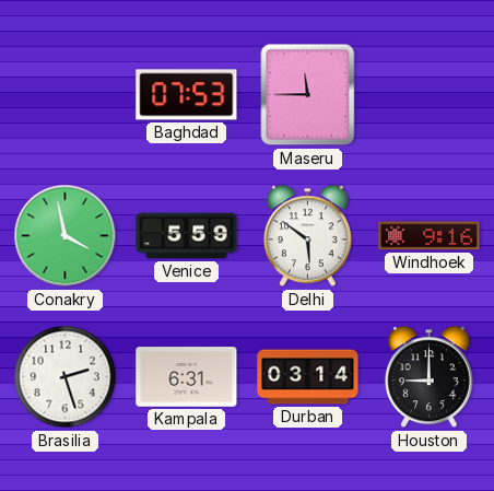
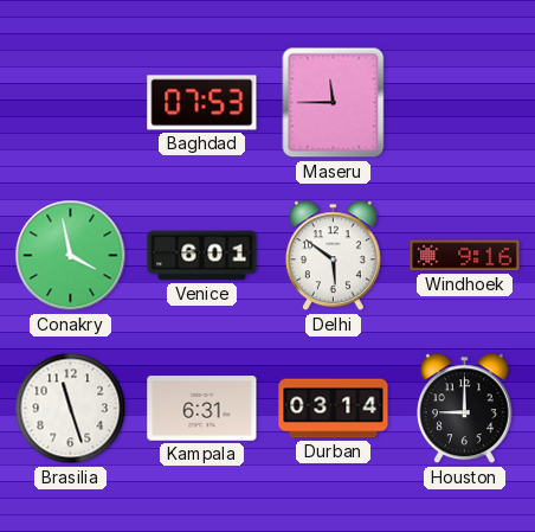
Venice: 5:59 -> 6:01 (202, 256)
Brasilia: 2:27 -> 11:27 (71, 409)
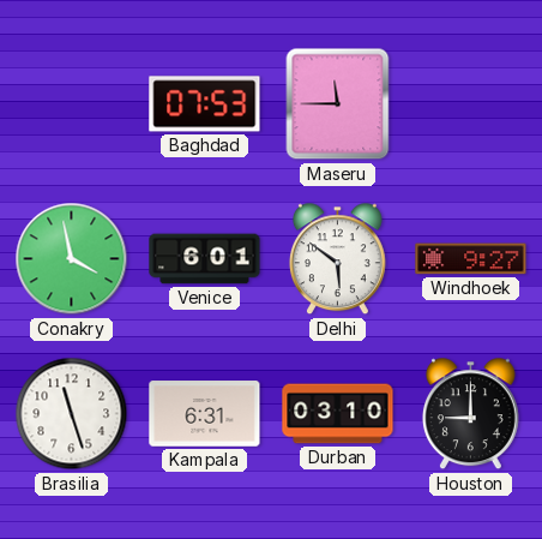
Windhoek: 9:16 -> 9:27 (471, 259)
Durban: 03:14 -> 03:10 (338, 414)
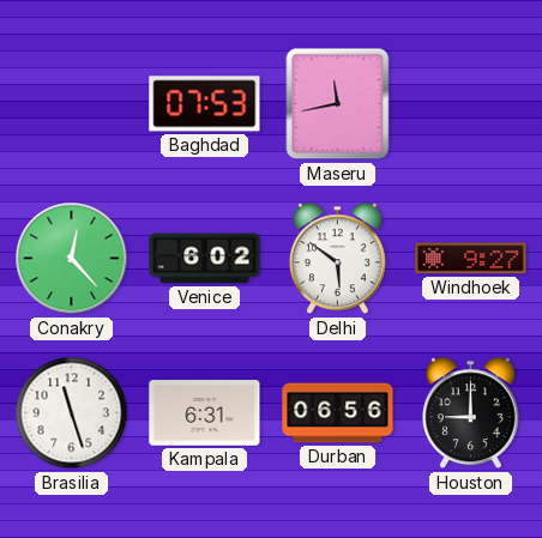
Maseru: 11:45 -> 11:43 (338, 104)
Conakry: 3:58 -> 12:23 (72, 259)
Venice: 6:01 -> 6:02 (205, 259)
Durban: 03:10 -> 06:56 (338, 413)
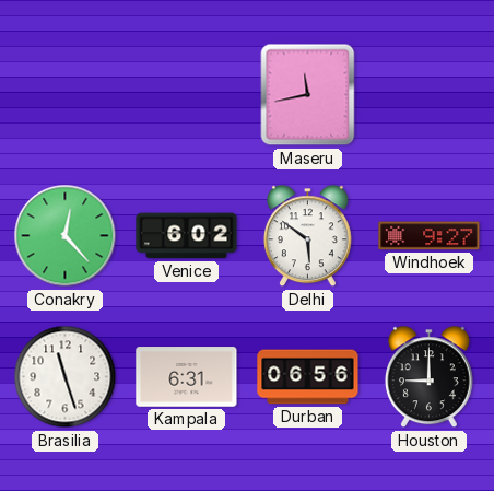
Baghdad: 07:53 -> none (205, 104)
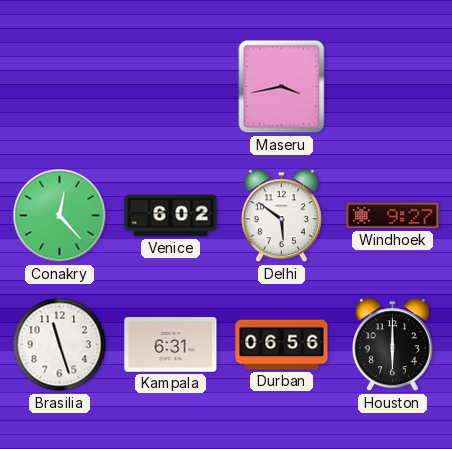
Maseru: 11:43 -> 3:43 (282, 87)
Houston: 9:00 -> 6:00 (392, 345)
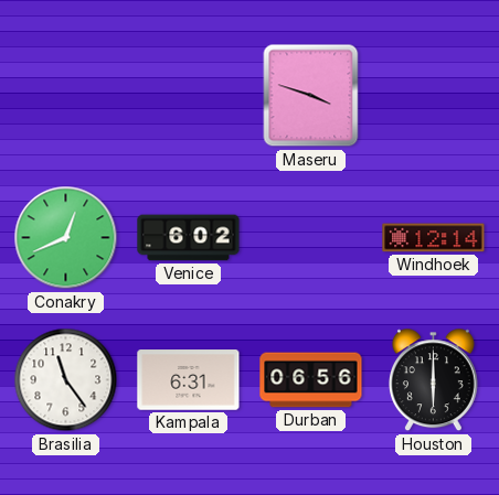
Maseru: 3:43 -> 3:48 (311, 96)
Conakry: 12:23 -> 12:41 (66, 238)
Delhi: 5:51 -> none (281, 216)
Windhoek: 9:27 -> 12:14 (434, 238)
Brasilia: 11:27 -> 11:24 (66, 380)
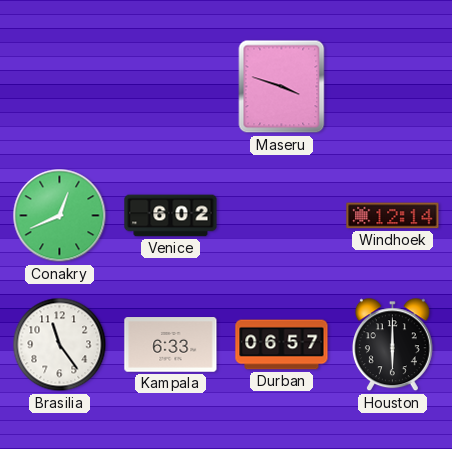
Kampala: 6:31 -> 6:33 (171, 345)
Durban: 06:56 -> 06:57 (282, 345)
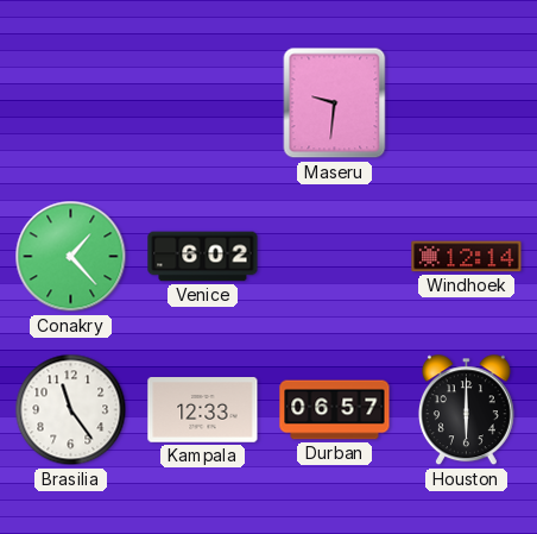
Maseru: 3:48 -> 9:31 (335, 103)
Conakry: 12:41 -> 1:23 (71, 257)
Kampala: 6:33 -> 12:33 (203, 410)
